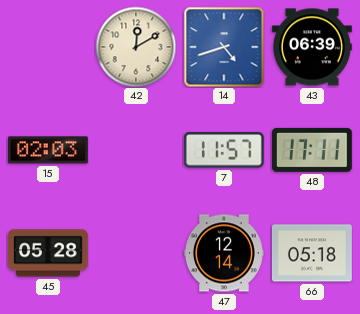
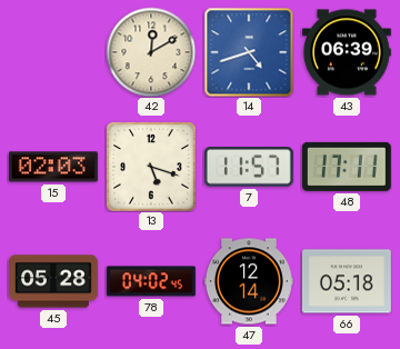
13: none -> 5:18 (151, 167)
78: none -> 04:02 (151, 281)
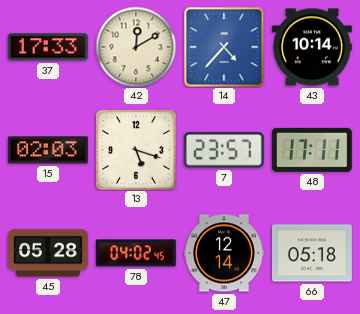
37: none -> 17:33 (48, 47)
14: 4:42 -> 4:37 (224, 47)
43: 06:39 -> 10:14 (312, 47)
7: 11:57 -> 23:57 (224, 150)
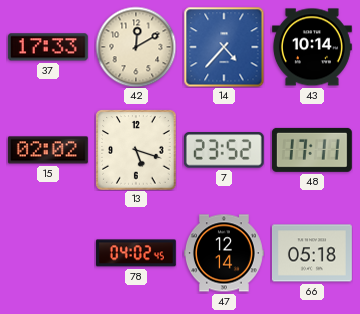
15: 02:03 -> 02:02 (48, 150)
7: 23:57 -> 23:52 (224, 150)
45: 05:28 -> none (48, 253)
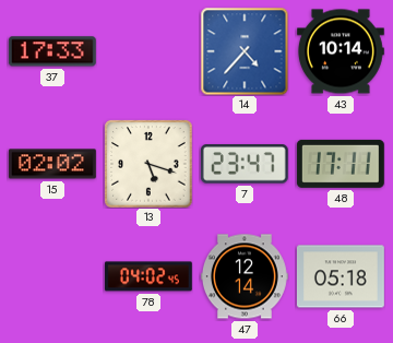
42: 12:10 -> none (136, 47)
7: 23:52 -> 23:47 (245, 164)
